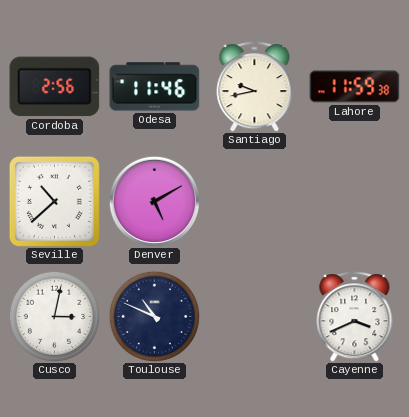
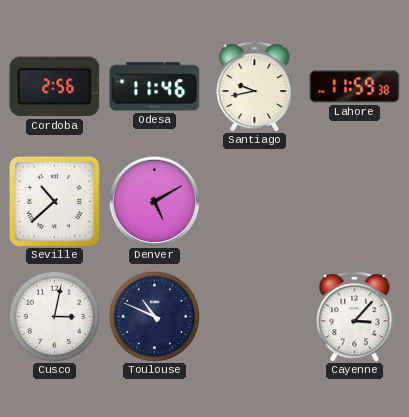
Cayenne: 3:41 -> 3:07 (355, 317)
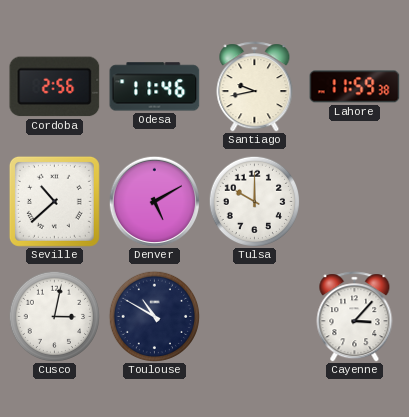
Tulsa: none -> 10:00 (254, 201)
Toulouse: 10:49 -> 10:50 (154, 316)
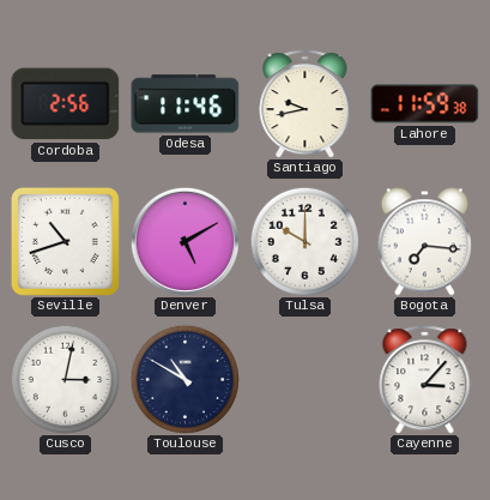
Seville: 10:38 -> 10:42 (65, 241)
Bogota: none -> 7:16 (424, 242)
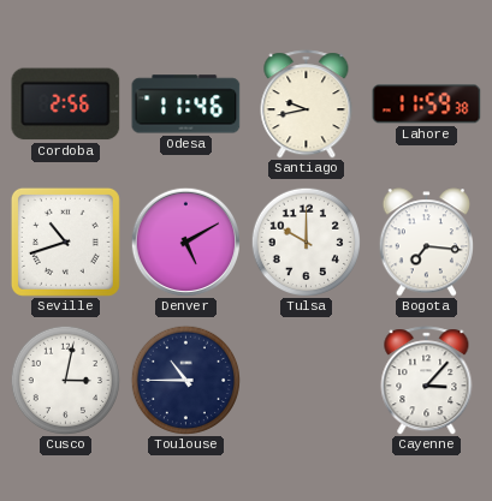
Toulouse: 10:50 -> 10:45 (185, 380)
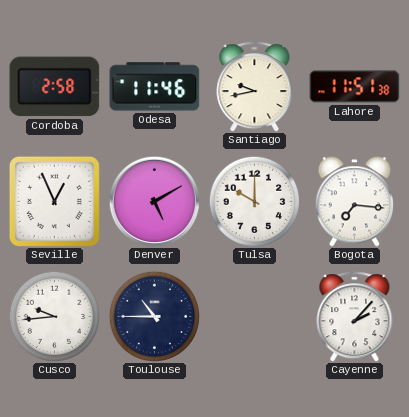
Cordoba: 2:56 -> 2:58 (55, 87)
Lahore: 11:59 -> 11:51 (355, 87)
Seville: 10:42 -> 12:56 (54, 201)
Cusco: 3:02 -> 9:44 (54, 316)
Cayenne: 3:07 -> 2:07 (355, 317)
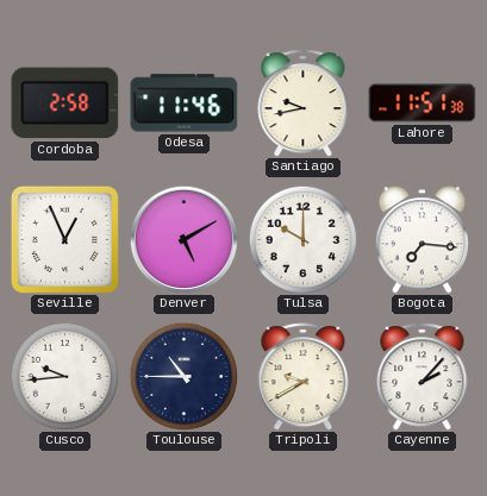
Tripoli: none -> 9:40 (304, 377)
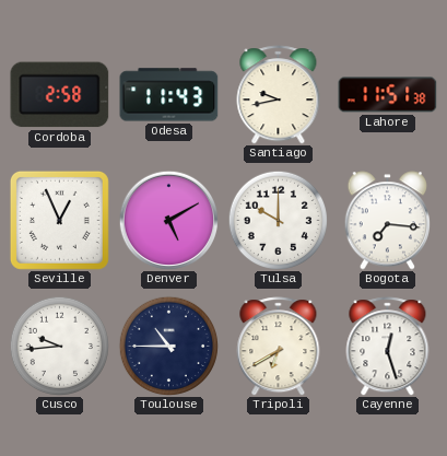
Odesa: 11:46 -> 11:43 (169, 95)
Tripoli: 9:40 -> 6:40 (279, 347)
Cayenne: 2:07 -> 12:27 (388, 347)
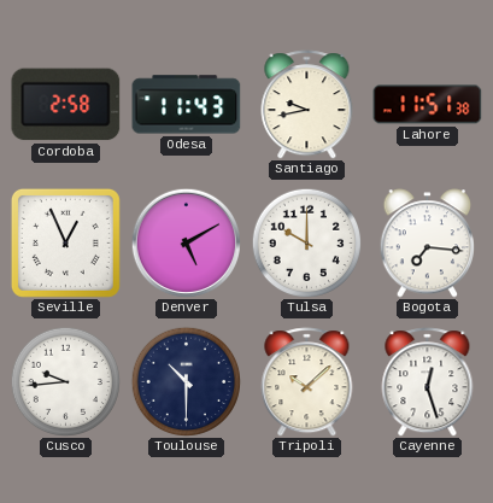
Toulouse: 10:45 -> 10:30 (186, 381)
Tripoli: 6:40 -> 10:08 (307, 382)
